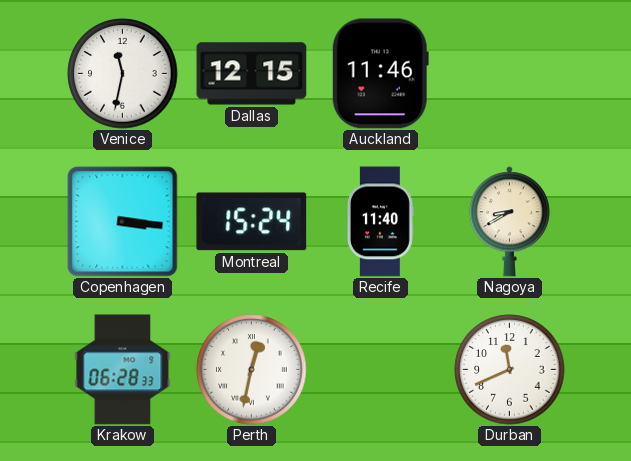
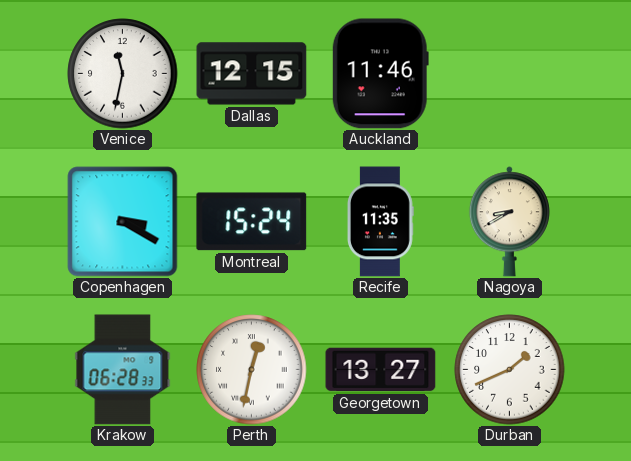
Copenhagen: 3:16 -> 3:20 (123, 222)
Recife: 11:40 -> 11:35 (381, 222)
Georgetown: none -> 13:27 (381, 370)
Durban: 11:41 -> 1:41 (510, 370)
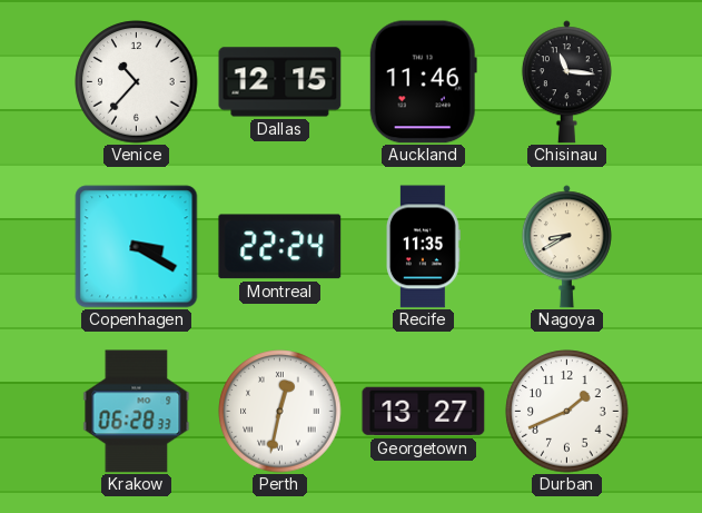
Venice: 11:32 -> 10:37 (137, 82)
Chisinau: none -> 11:16 (566, 82)
Montreal: 15:24 -> 22:24 (280, 247)
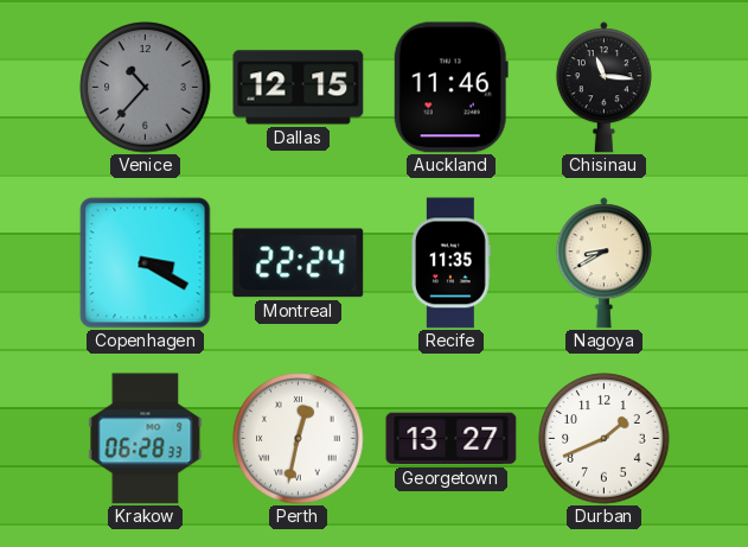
Venice dial: white -> grey (146, 88)
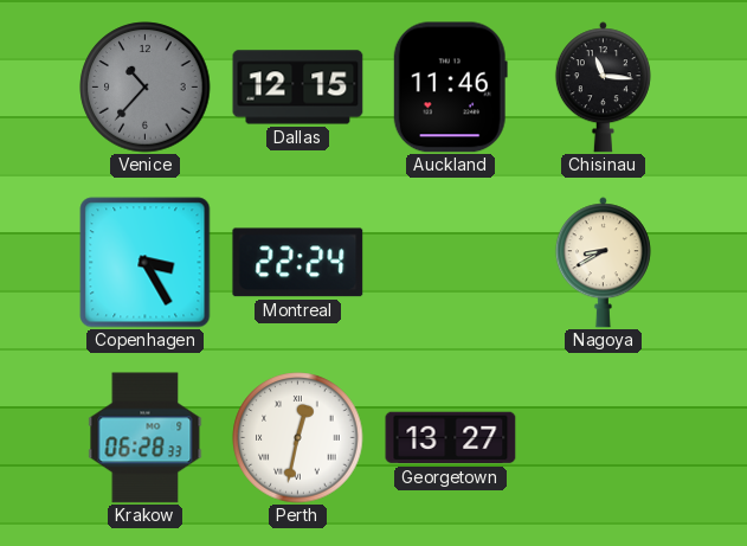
Copenhagen: 3:20 -> 3:25 (146, 263)
Recife: 11:35 -> none (452, 263)
Durban: 1:41 -> none (605, 439)
